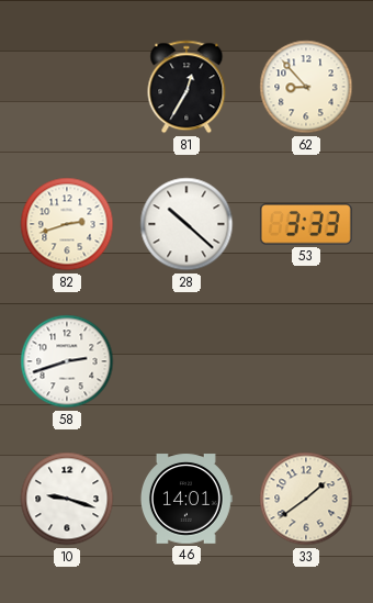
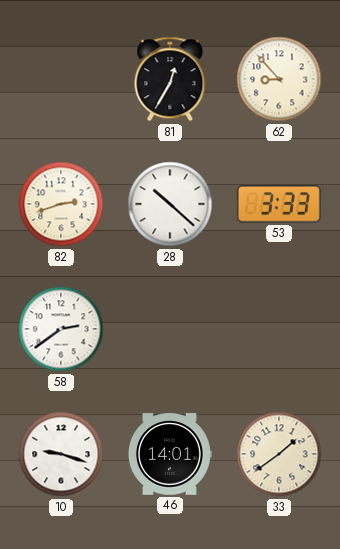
58: 2:42 -> 2:39 (61, 329)
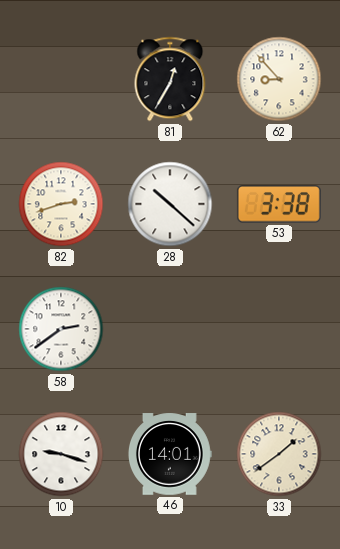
53: 3:33 -> 3:38 (279, 204)
